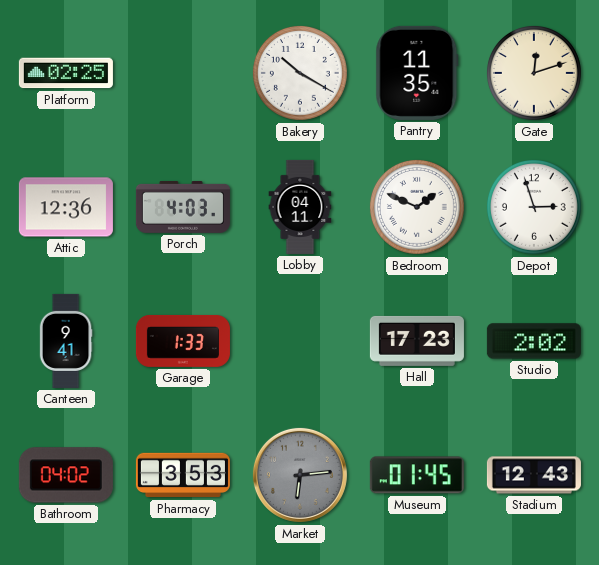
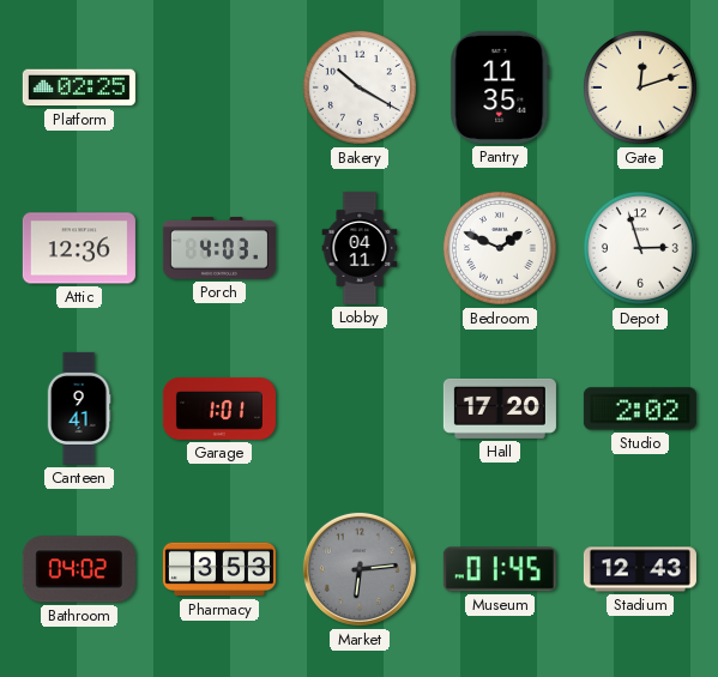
Garage: 1:33 -> 1:01 (219, 409)
Hall: 17:23 -> 17:20 (500, 409)
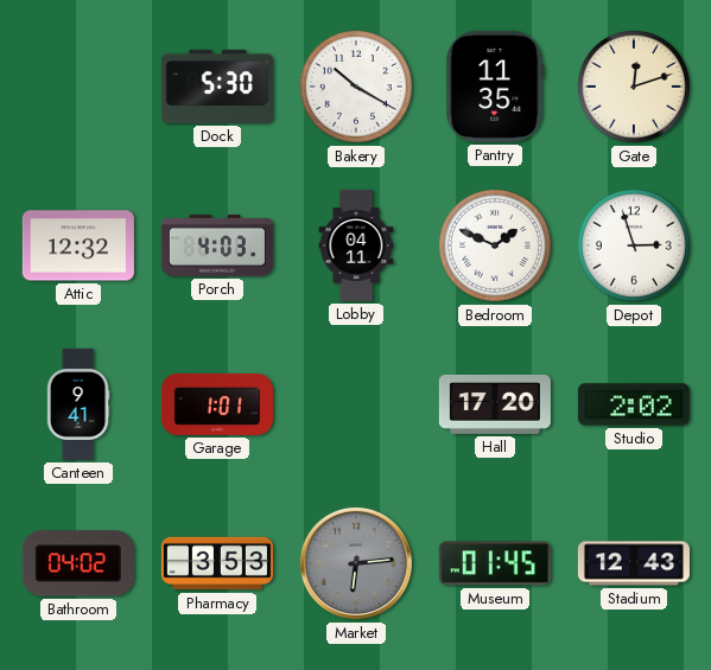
Platform: 02:25 -> none (79, 87)
Dock: none -> 5:30 (217, 87)
Attic: 12:36 -> 12:32 (78, 245)
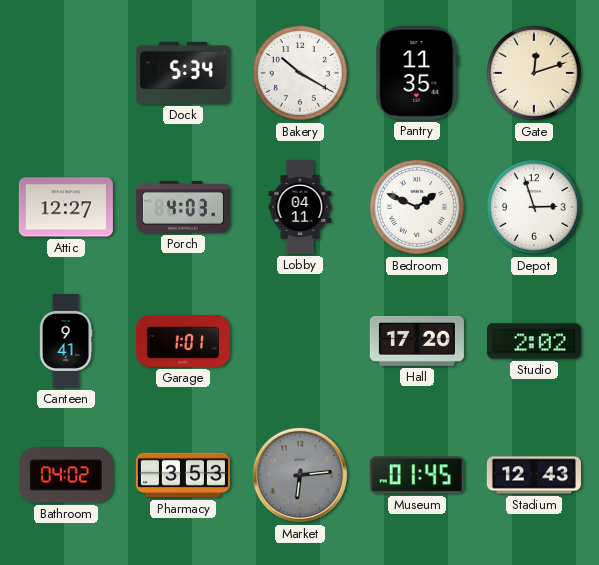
Dock: 5:30 -> 5:34 (183, 73)
Attic: 12:32 -> 12:27 (66, 207)
